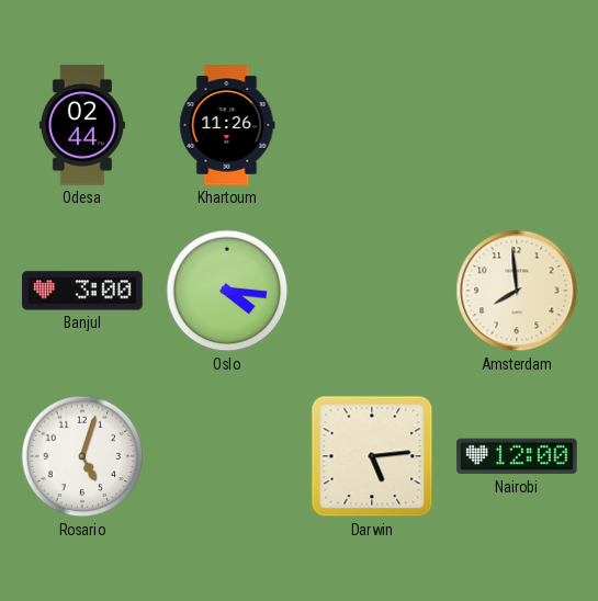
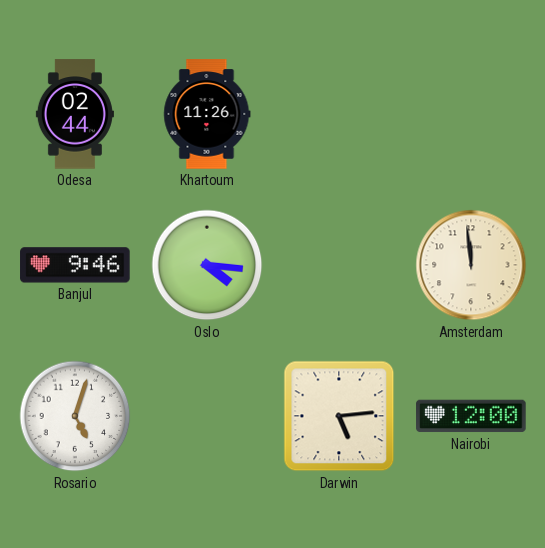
Banjul: 3:00 -> 9:46 (75, 265)
Amsterdam: 7:59 -> 11:59 (471, 265)
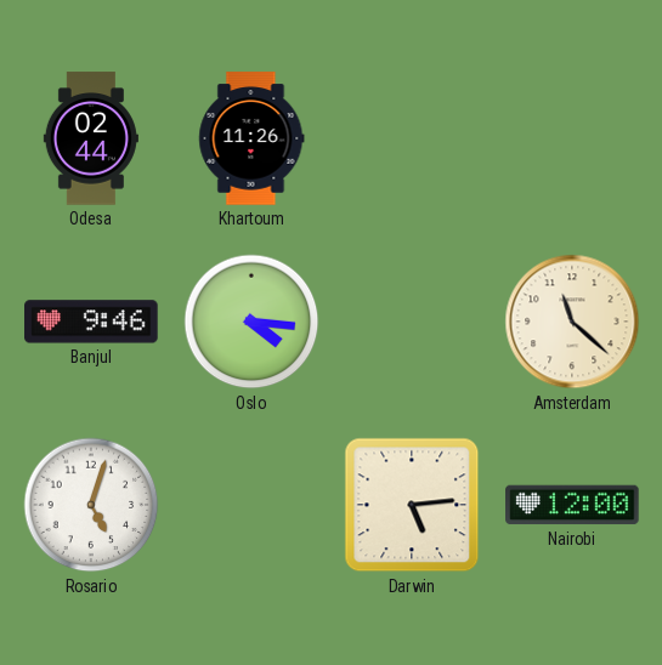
Amsterdam: 11:59 -> 11:22 (572, 322)
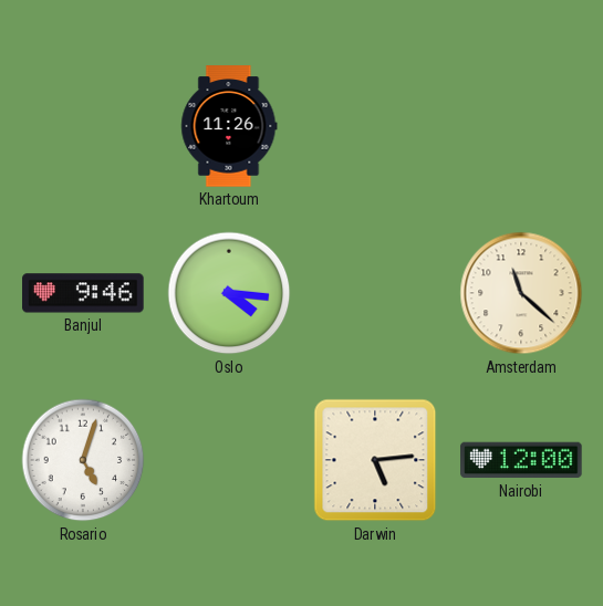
Odesa: 02:44 -> none (91, 138)
